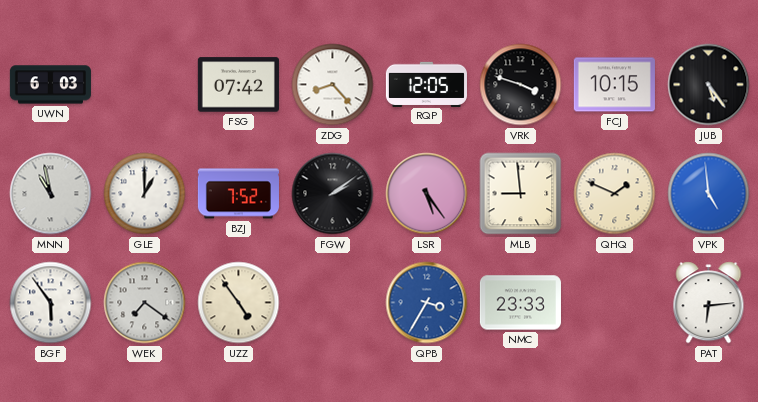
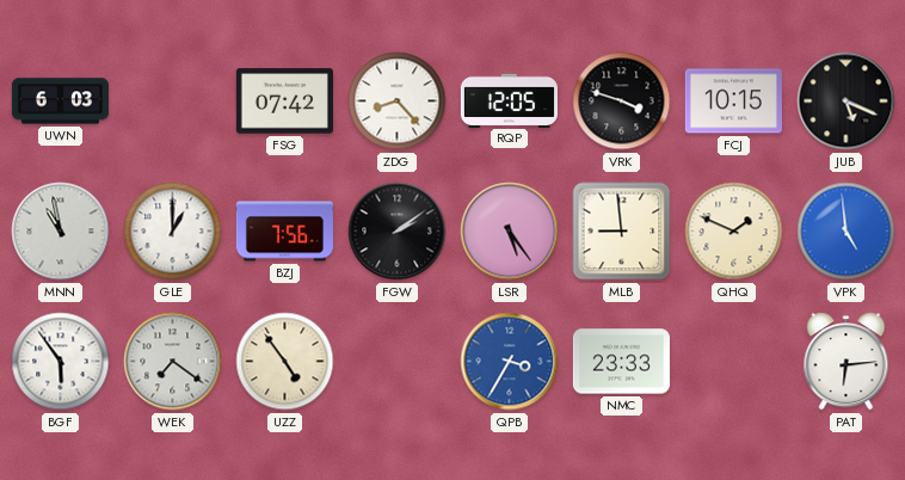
JUB: 5:24 -> 5:19 (846, 101)
BZJ: 7:52 -> 7:56 (284, 232)
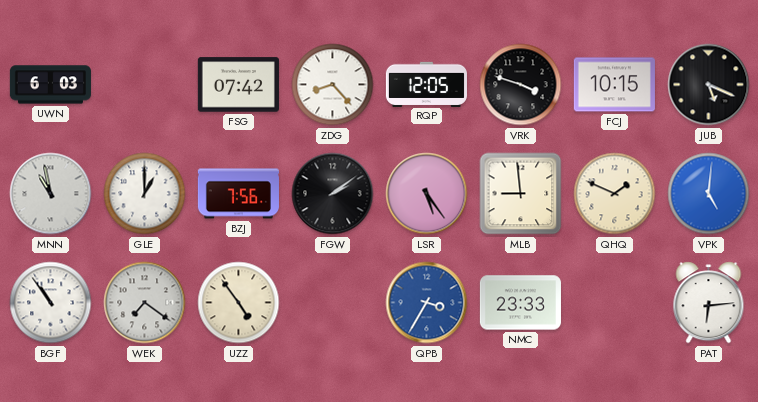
VPK: 4:59 -> 5:01 (709, 194)
BGF: 5:54 -> 10:54 (51, 303)
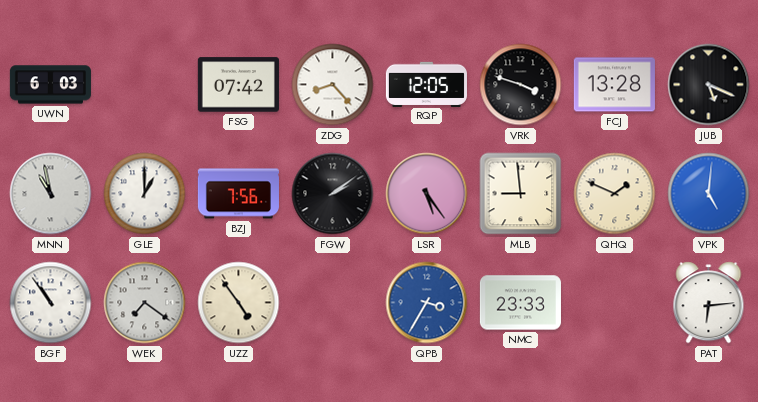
FCJ: 10:15 -> 13:28 (614, 85)
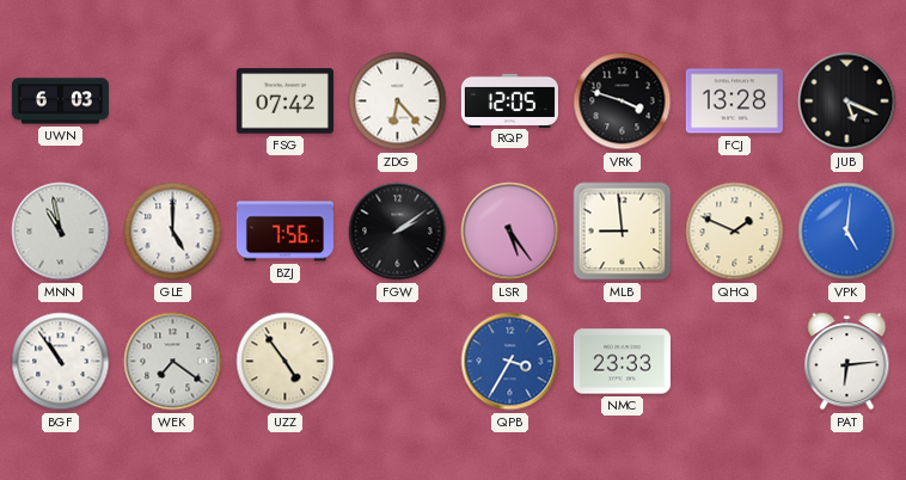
ZDG: 8:23 -> 6:23 (398, 101)
GLE: 1:00 -> 5:00 (173, 232)
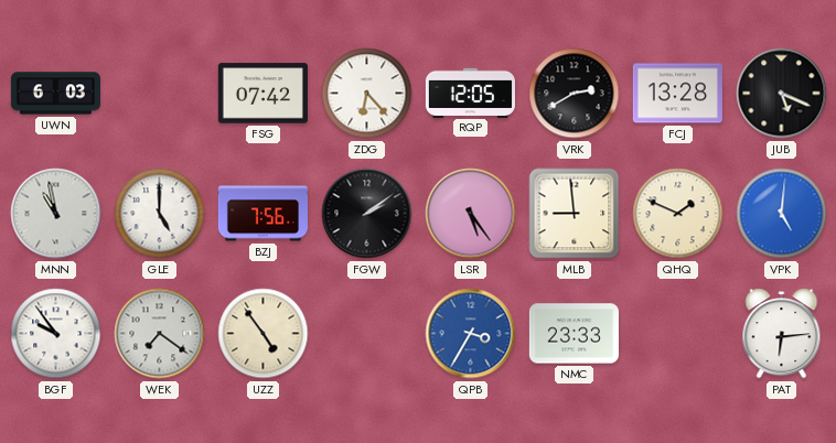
VRK: 3:48 -> 2:40 (575, 94)
BGF: 10:54 -> 9:54 (56, 334)
